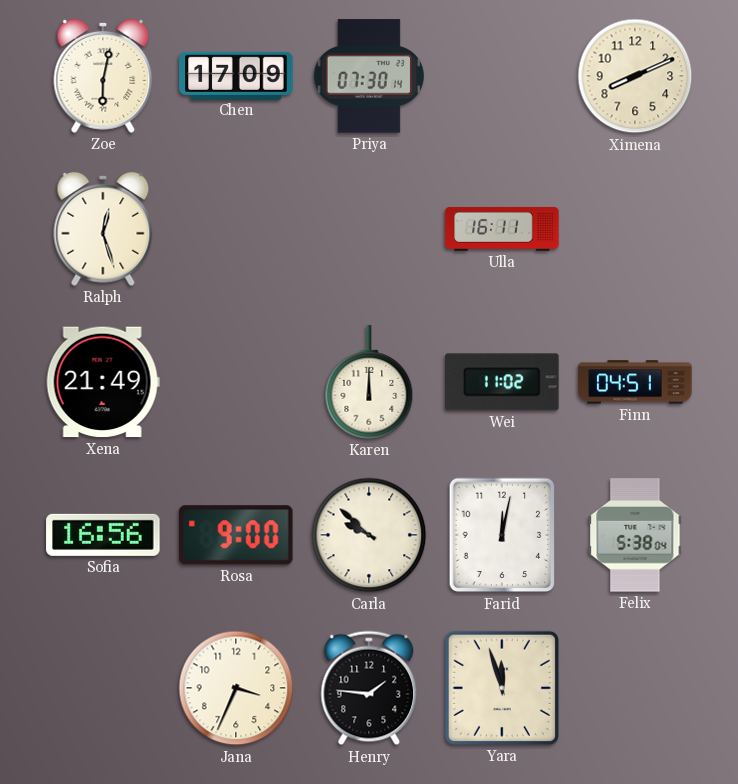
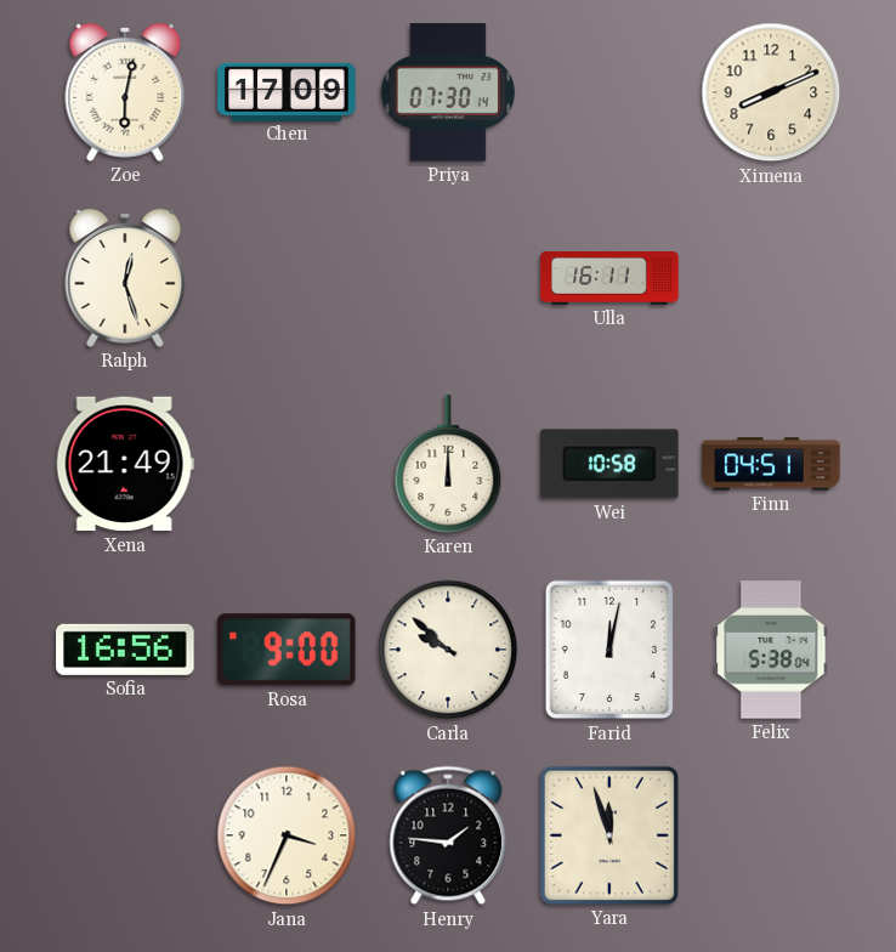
Wei: 11:02 -> 10:58 (609, 464)
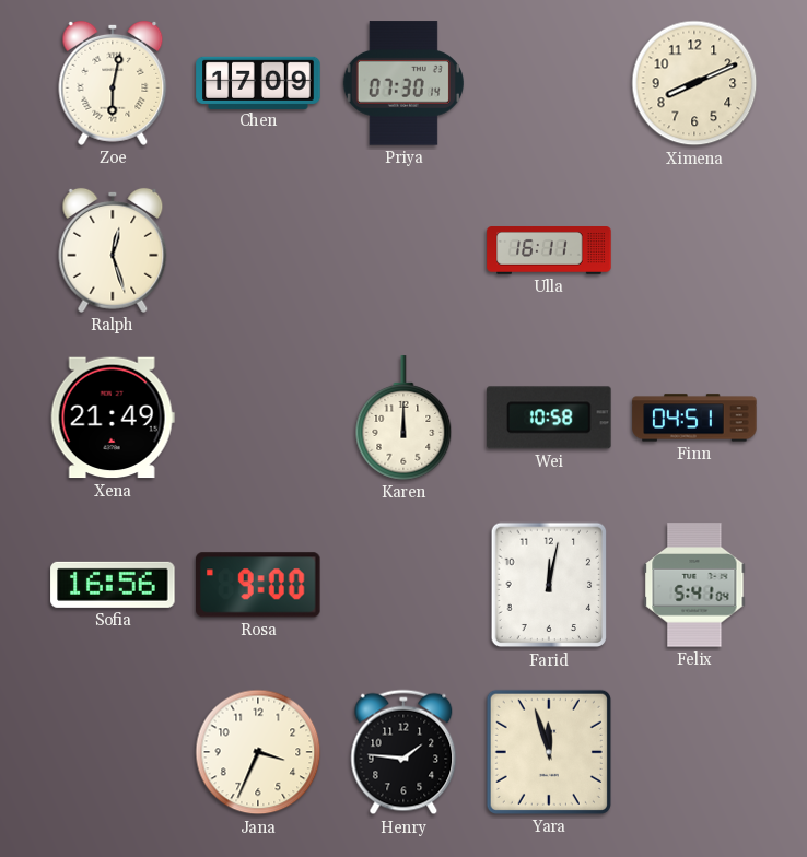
Carla: 9:52 -> none (448, 650)
Felix: 5:38 -> 5:41 (694, 585)
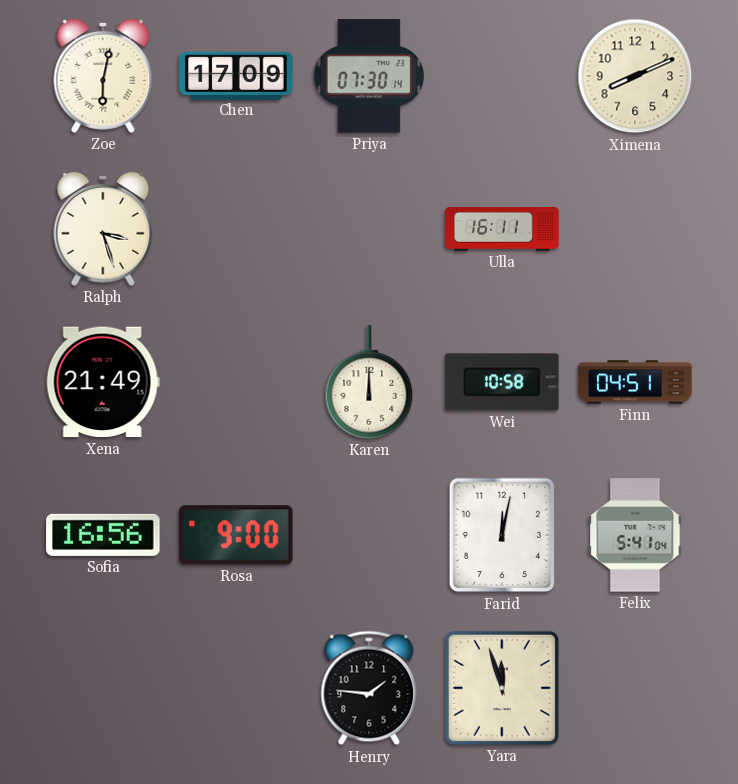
Ralph: 12:27 -> 3:27 (103, 229)
Jana: 3:34 -> none (258, 752)
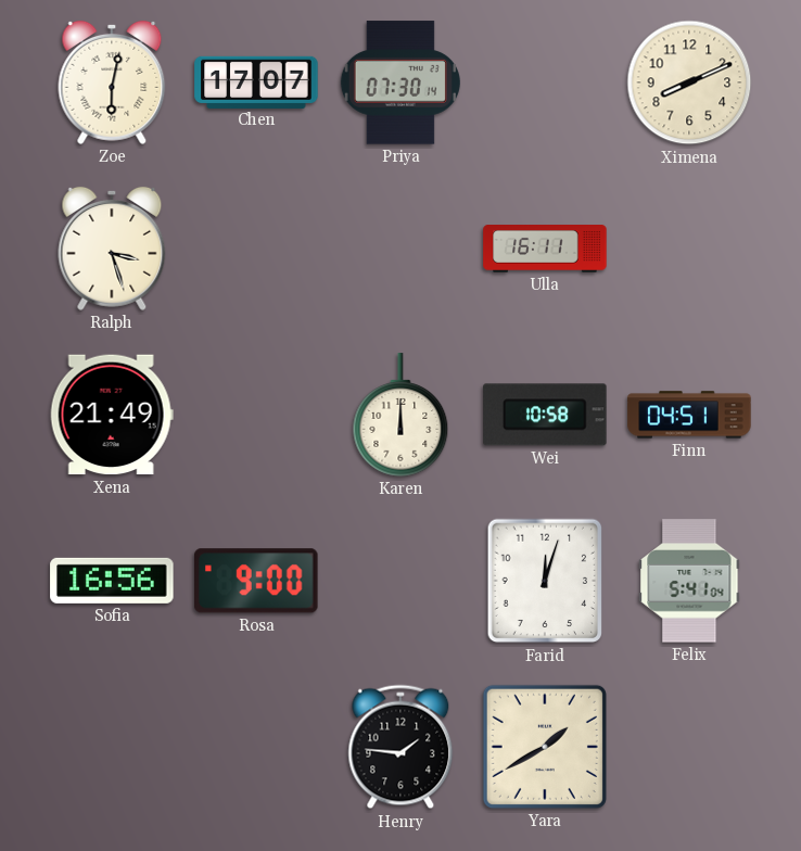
Chen: 17:09 -> 17:07 (256, 81)
Farid: 12:02 -> 12:03 (545, 581)
Yara: 11:57 -> 1:40 (545, 747)
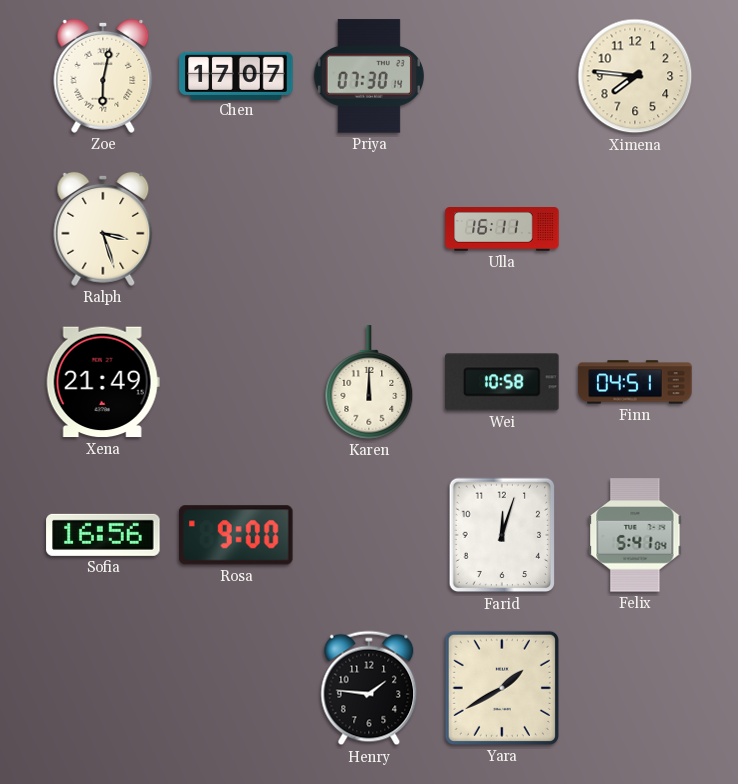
Ximena: 8:11 -> 7:46 (635, 76)
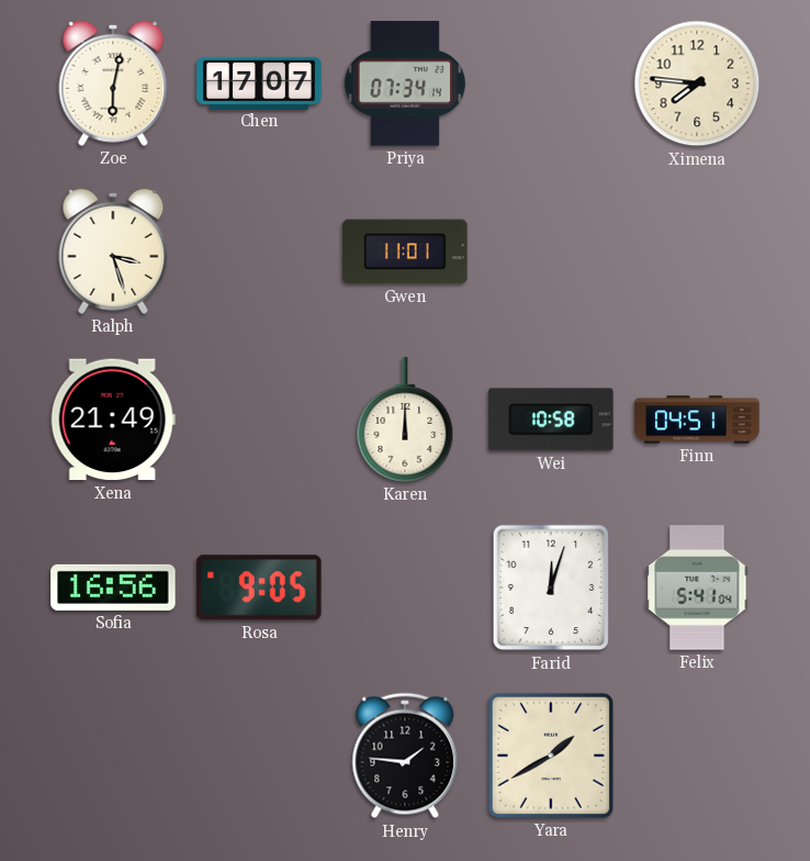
Priya: 07:30 -> 07:34 (405, 83)
Gwen: none -> 11:01 (405, 251)
Ulla: 16:11 -> none (502, 230)
Rosa: 9:00 -> 9:05 (260, 588)
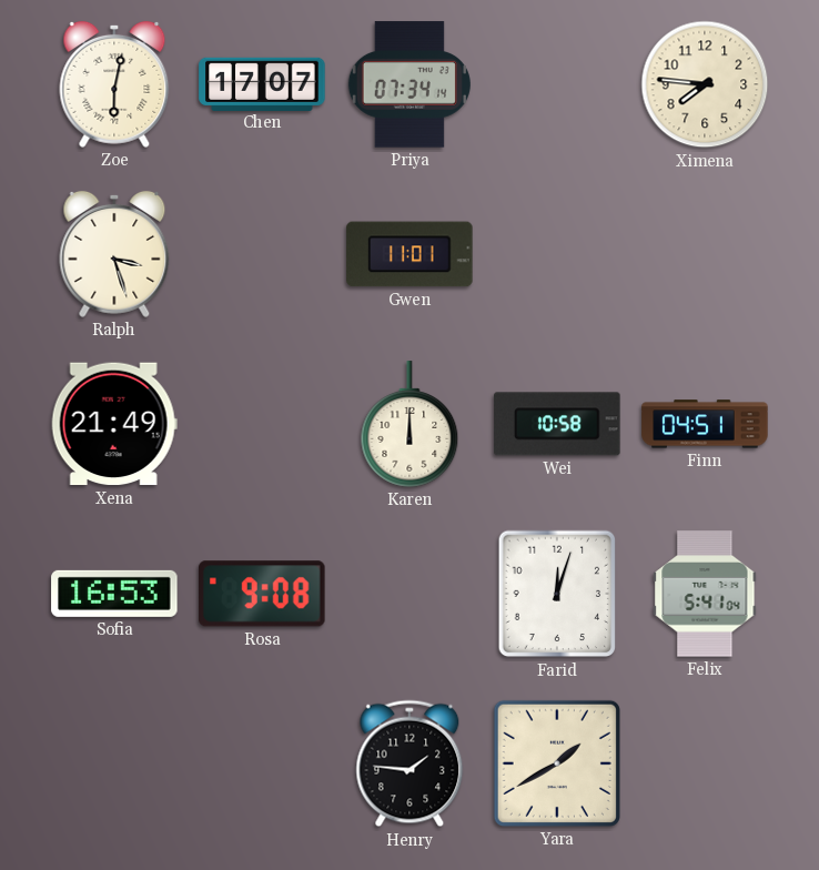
Sofia: 16:56 -> 16:53 (114, 594)
Rosa: 9:05 -> 9:08 (263, 594)
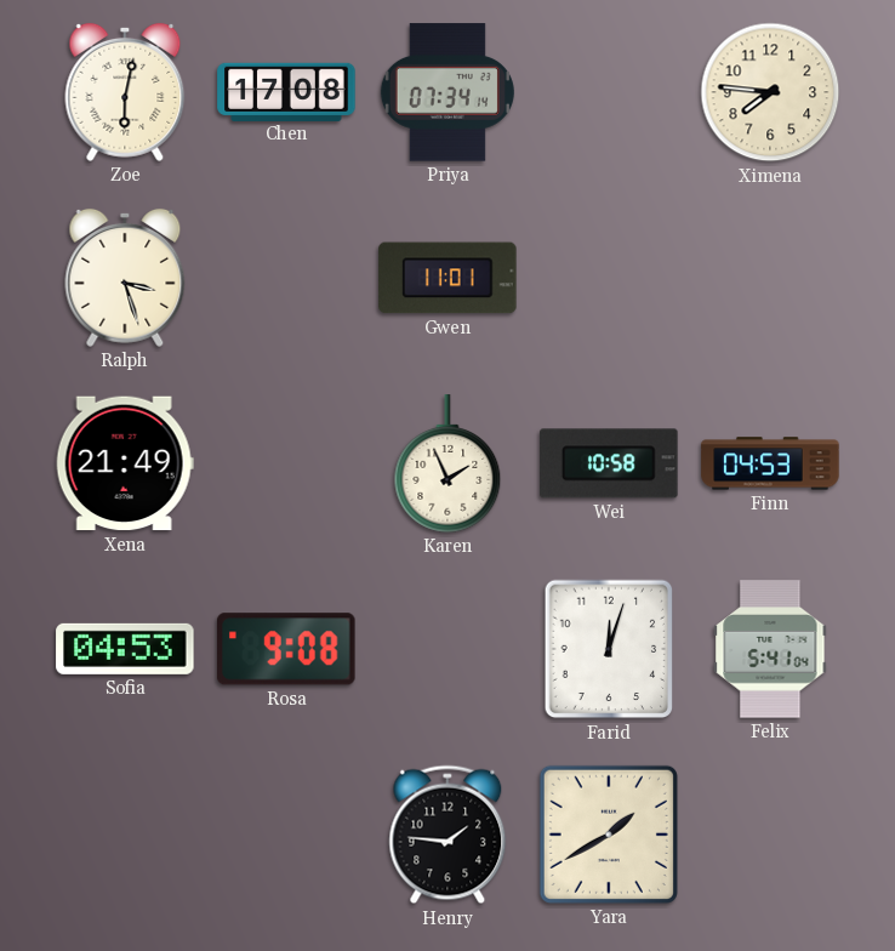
Chen: 17:07 -> 17:08 (286, 91)
Karen: 12:00 -> 1:56 (447, 463)
Finn: 04:51 -> 04:53 (770, 463)
Sofia: 16:53 -> 04:53 (125, 649)
